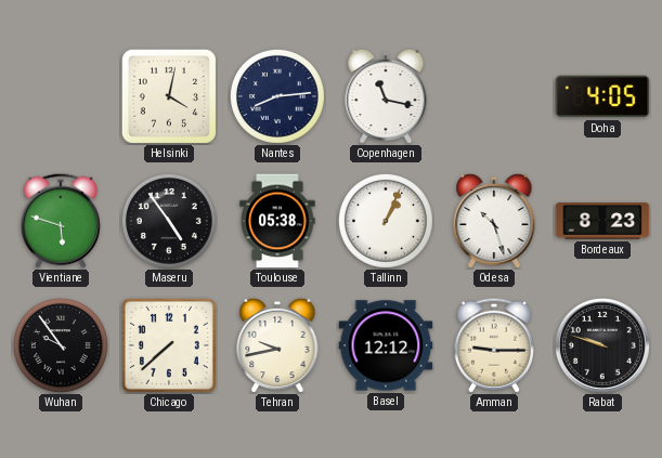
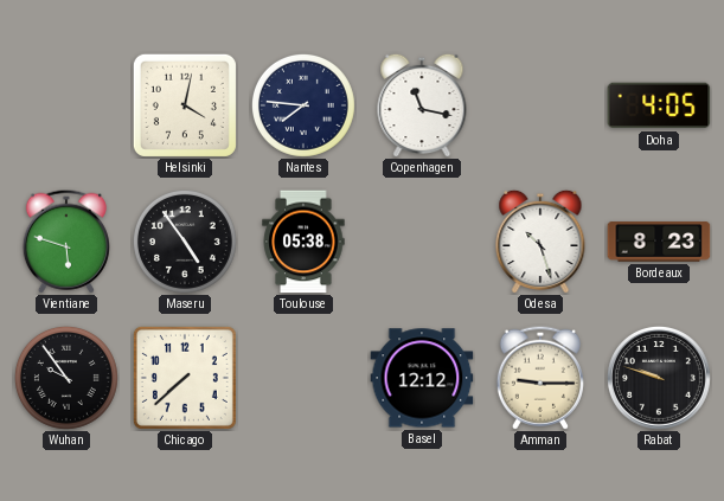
Nantes: 8:14 -> 7:46 (303, 105)
Tallinn: 1:04 -> none (386, 221)
Tehran: 9:43 -> none (277, 345)
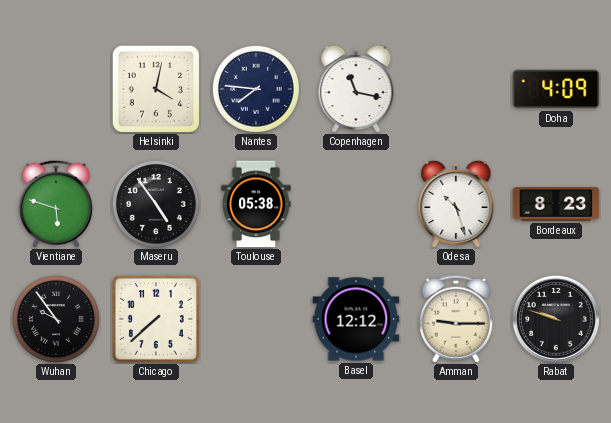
Doha: 4:05 -> 4:09 (556, 89)
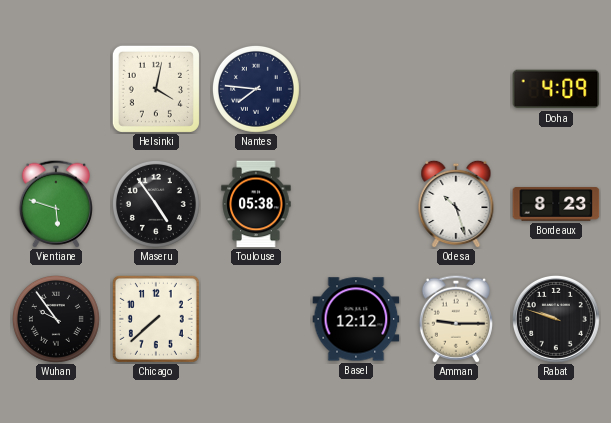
Copenhagen: 11:17 -> none (356, 89)
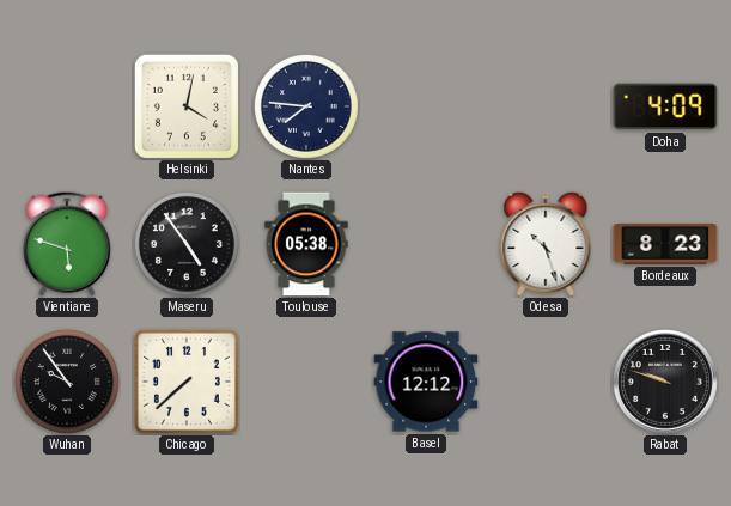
Amman: 9:15 -> none (456, 319)
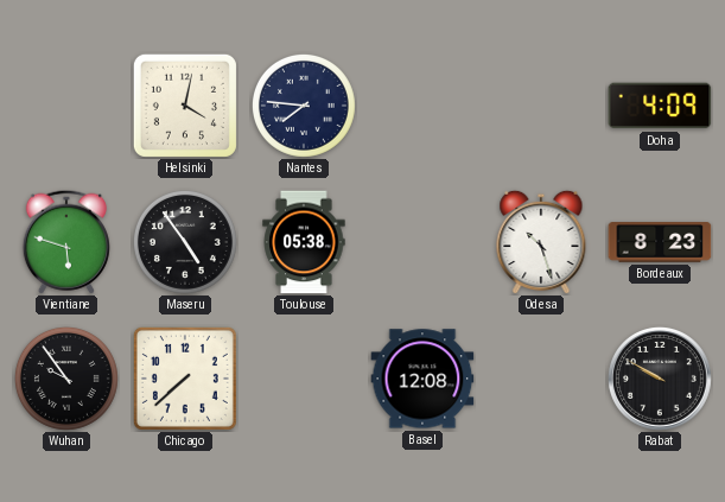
Basel: 12:12 -> 12:08 (422, 379)
Rabat: 9:48 -> 9:50 (660, 379)
